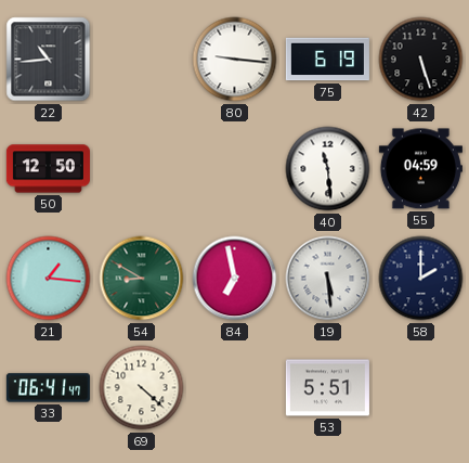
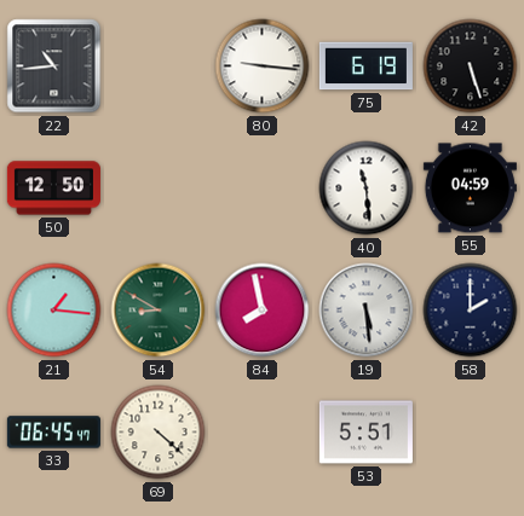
84: 6:58 -> 7:58 (263, 311)
33: 06:41 -> 06:45 (53, 433)
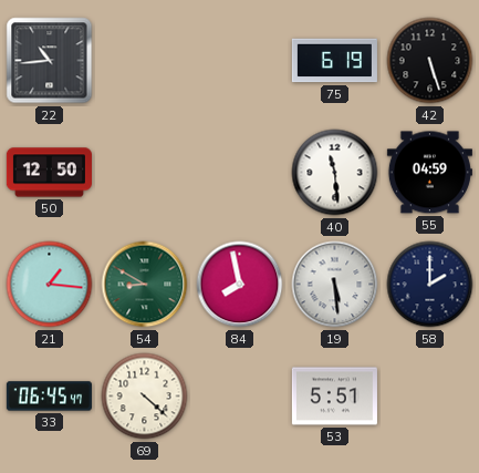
80: 9:16 -> none (263, 66)
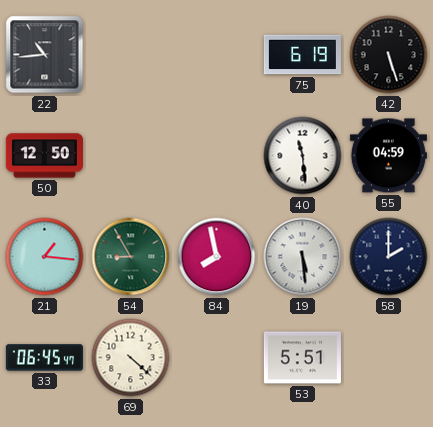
54: 8:50 -> 8:55 (131, 257)
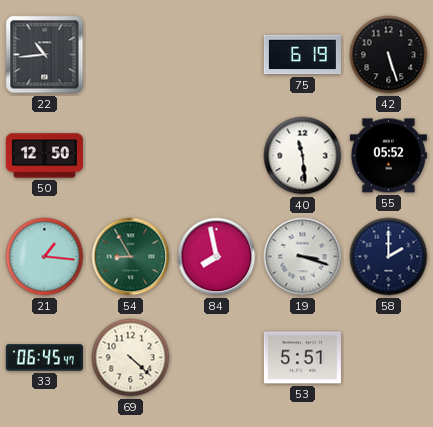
55: 04:59 -> 05:52 (388, 156)
19: 5:29 -> 3:18 (303, 257)
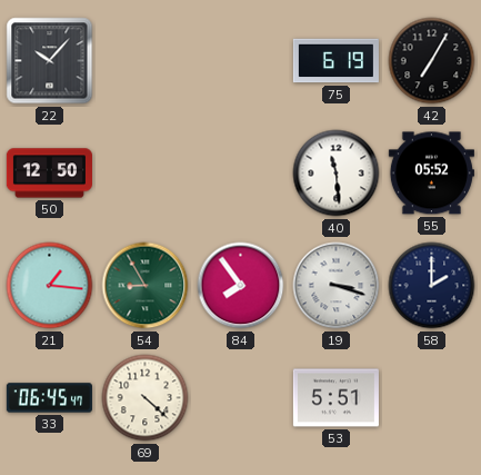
22: 10:44 -> 10:07 (50, 61)
42: 5:27 -> 7:05 (432, 61)
84: 7:58 -> 7:54 (241, 286)
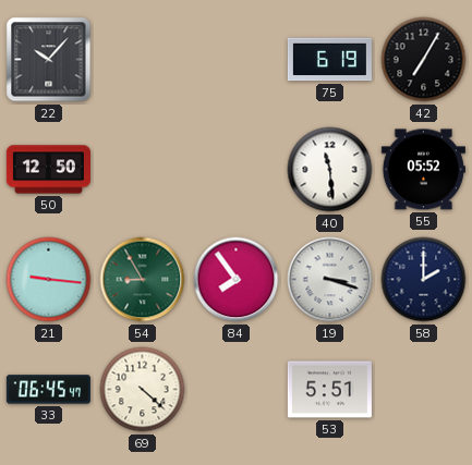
21: 1:16 -> 9:16 (49, 280)
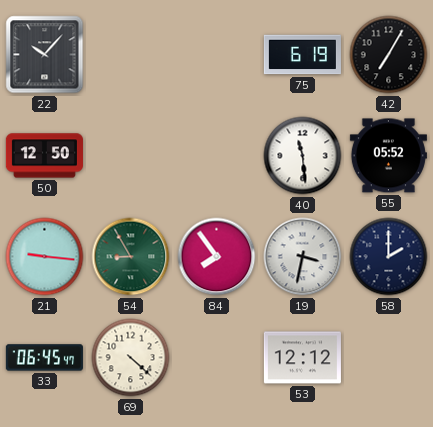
19: 3:18 -> 3:32 (303, 257)
53: 5:51 -> 12:12 (302, 358)
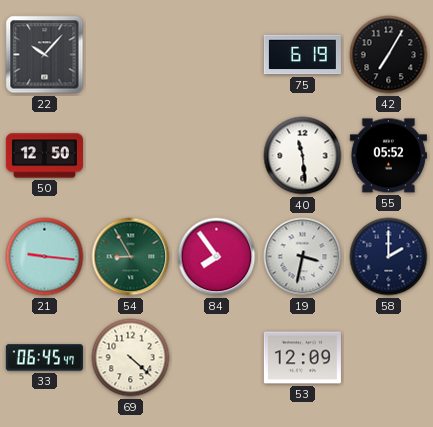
53: 12:12 -> 12:09 (302, 358)
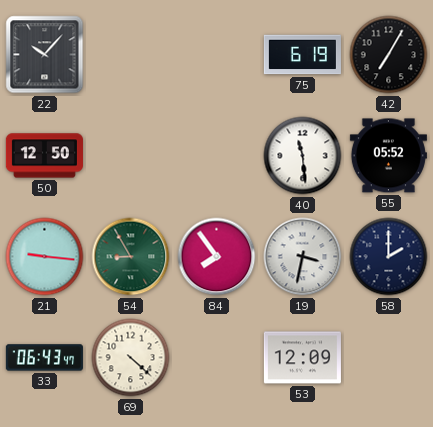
33: 06:45 -> 06:43 (44, 358)
